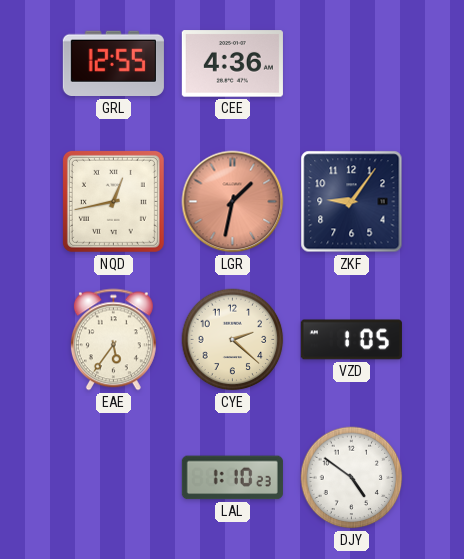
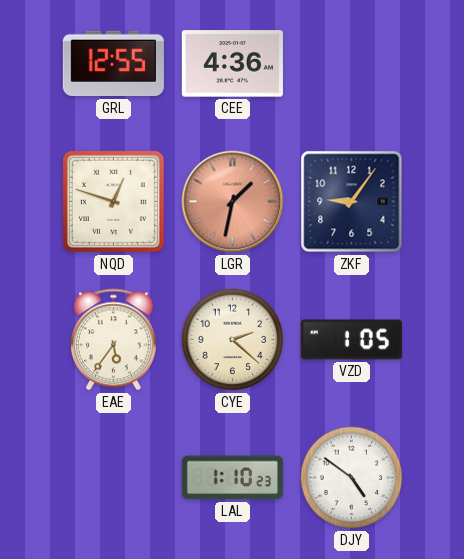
NQD: 12:43 -> 12:48 (113, 201)
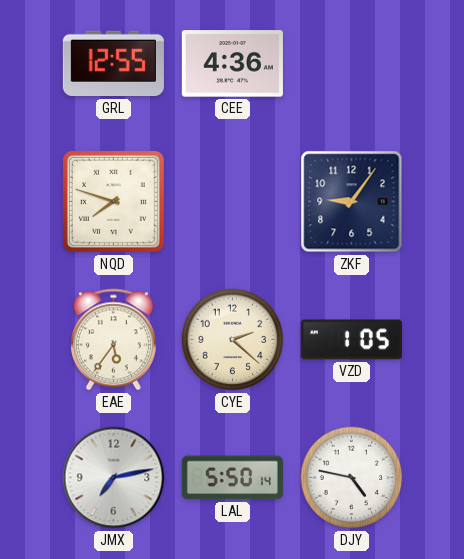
NQD: 12:48 -> 7:48 (113, 201)
LGR: 1:32 -> none (233, 202)
JMX: none -> 7:13 (114, 478)
LAL: 1:10 -> 5:50 (232, 478)
DJY: 4:51 -> 4:47 (352, 478)
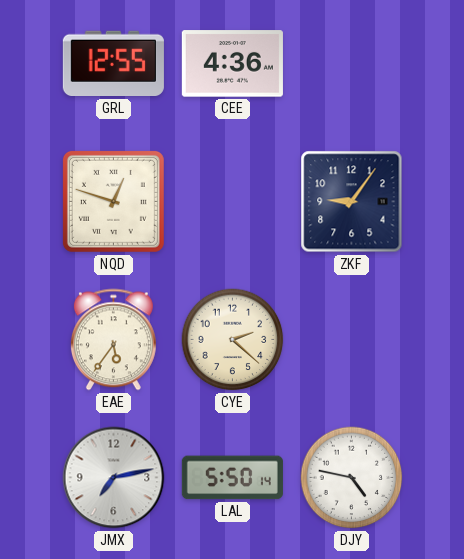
NQD: 7:48 -> 12:48 (113, 201)
VZD: 1:05 -> none (351, 340)
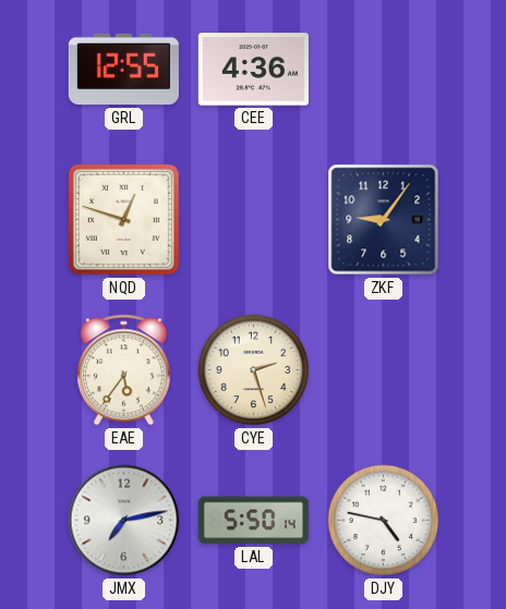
CYE: 2:22 -> 2:27 (254, 370)
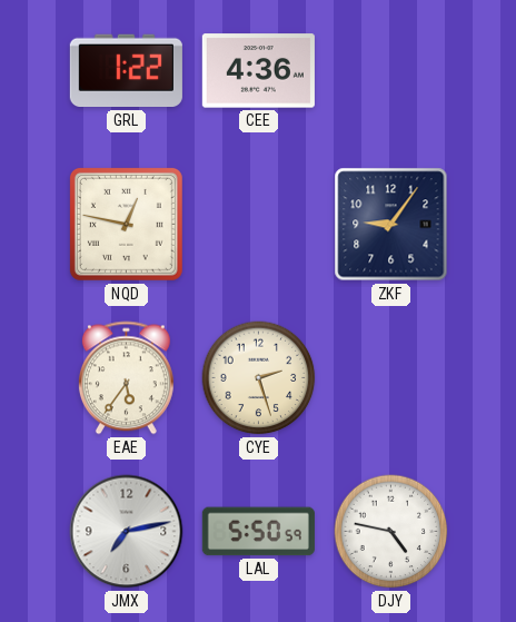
GRL: 12:55 -> 1:22 (126, 71)
NQD: 12:48 -> 12:47 (126, 224)
LAL: 5:50:14 -> 5:50:59 (258, 532)
